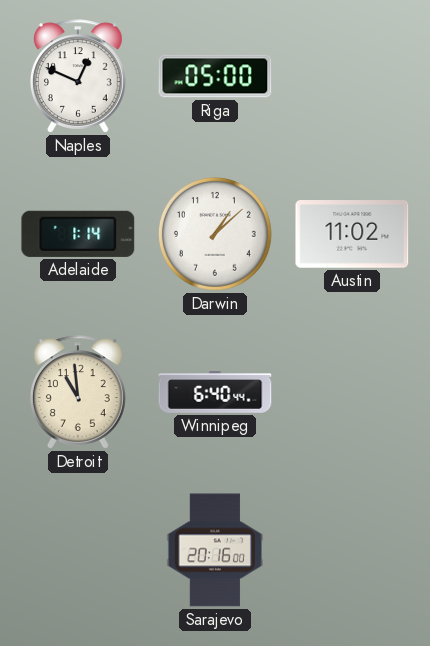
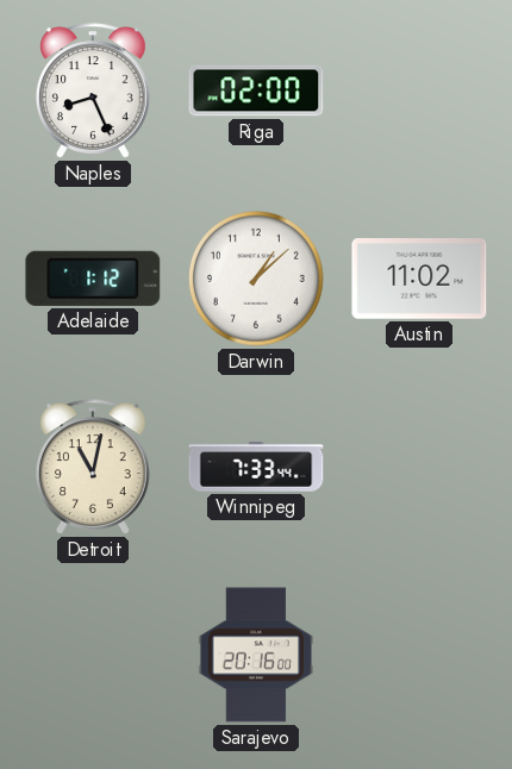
Naples: 12:49 -> 8:26 (93, 90)
Riga: 05:00 -> 02:00 (256, 90)
Adelaide: 1:14 -> 1:12 (93, 279)
Detroit: 10:59 -> 11:02 (93, 467)
Winnipeg: 6:40 -> 7:33 (256, 467)
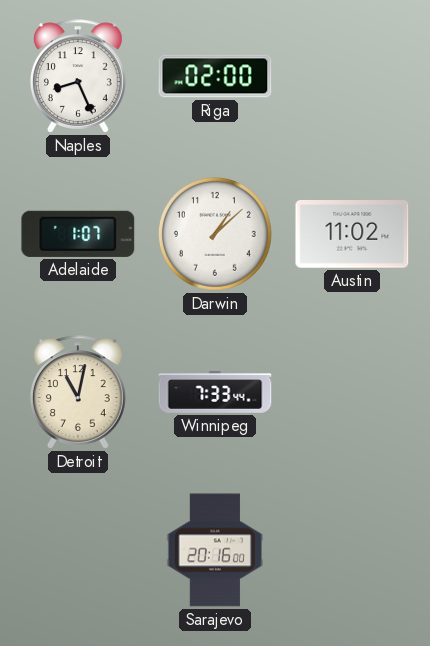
Adelaide: 1:12 -> 1:07 (78, 234)
